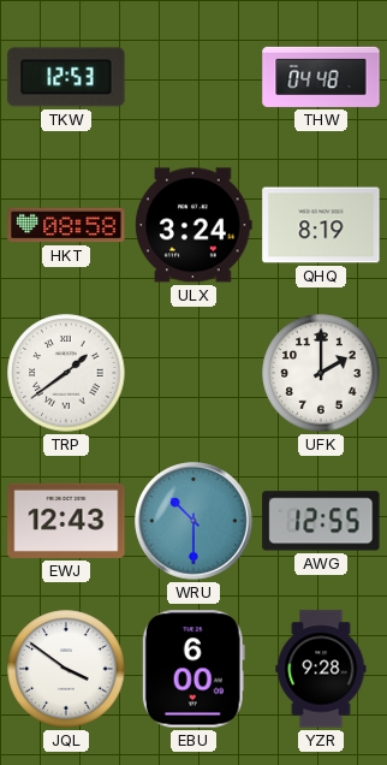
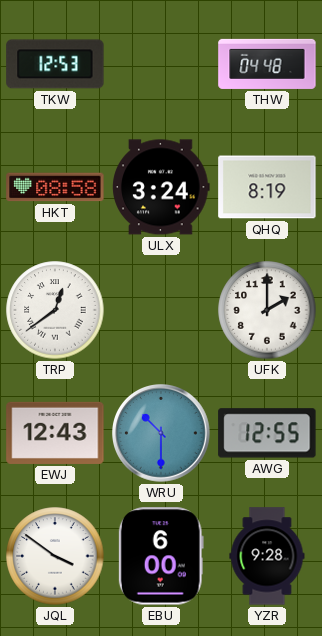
TRP: 1:39 -> 12:39 (55, 310)
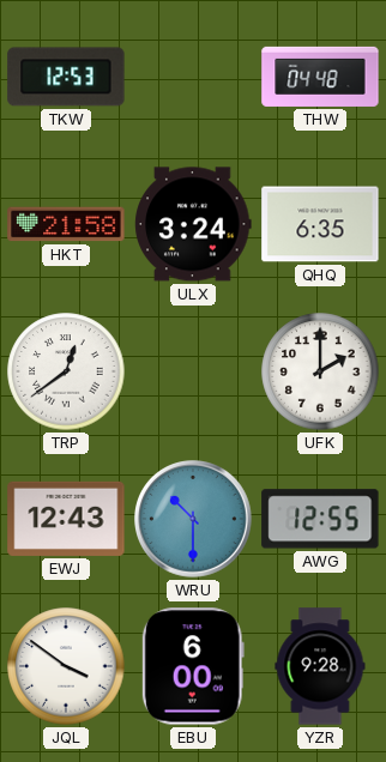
HKT: 08:58 -> 21:58 (66, 224)
QHQ: 8:19 -> 6:35 (320, 224)
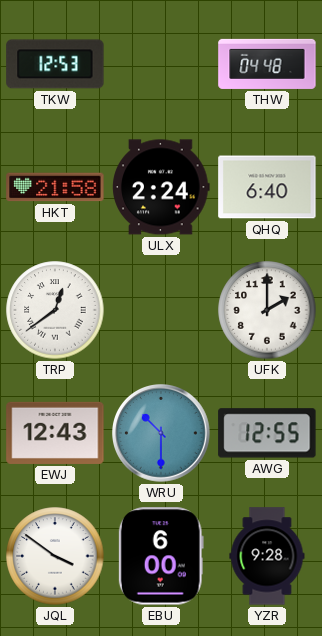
ULX: 3:24 -> 2:24 (161, 187)
QHQ: 6:35 -> 6:40 (267, 187)
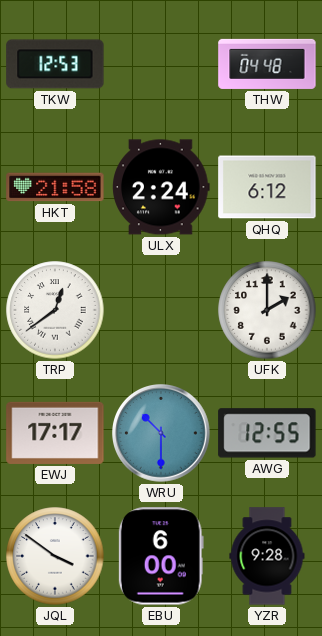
QHQ: 6:40 -> 6:12 (267, 187)
EWJ: 12:43 -> 17:17 (55, 433)
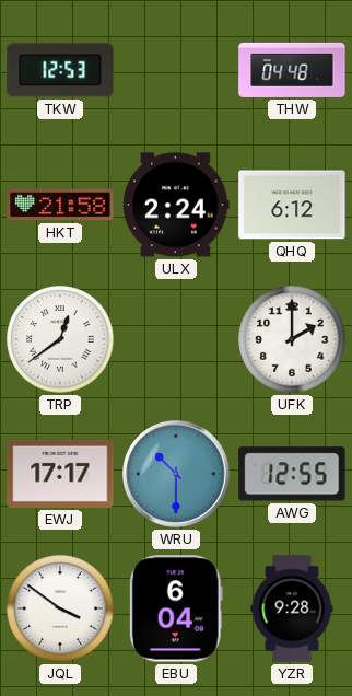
EBU: 6:00 -> 6:04 (176, 608)
